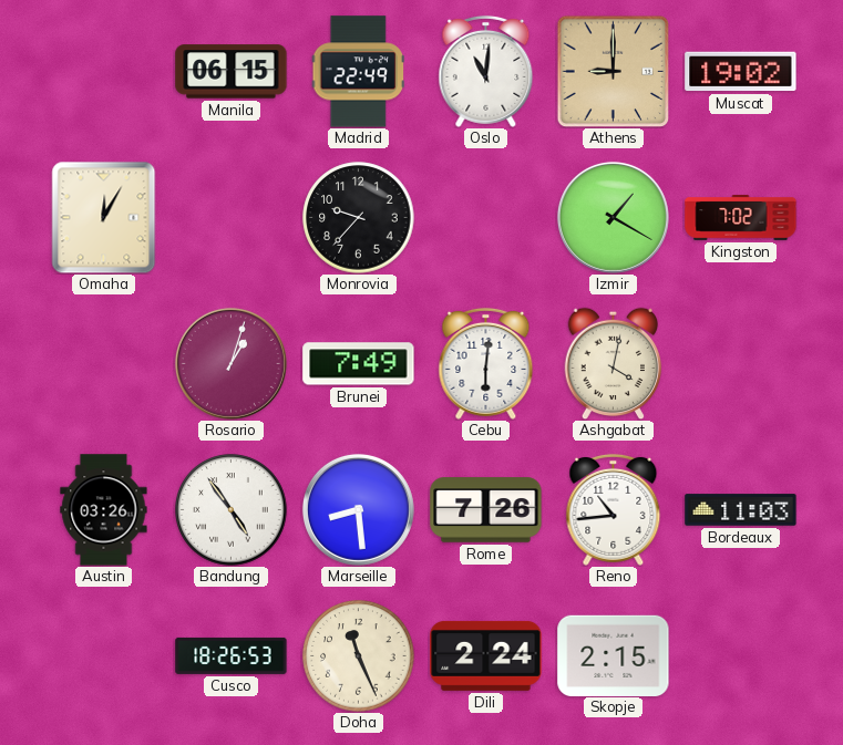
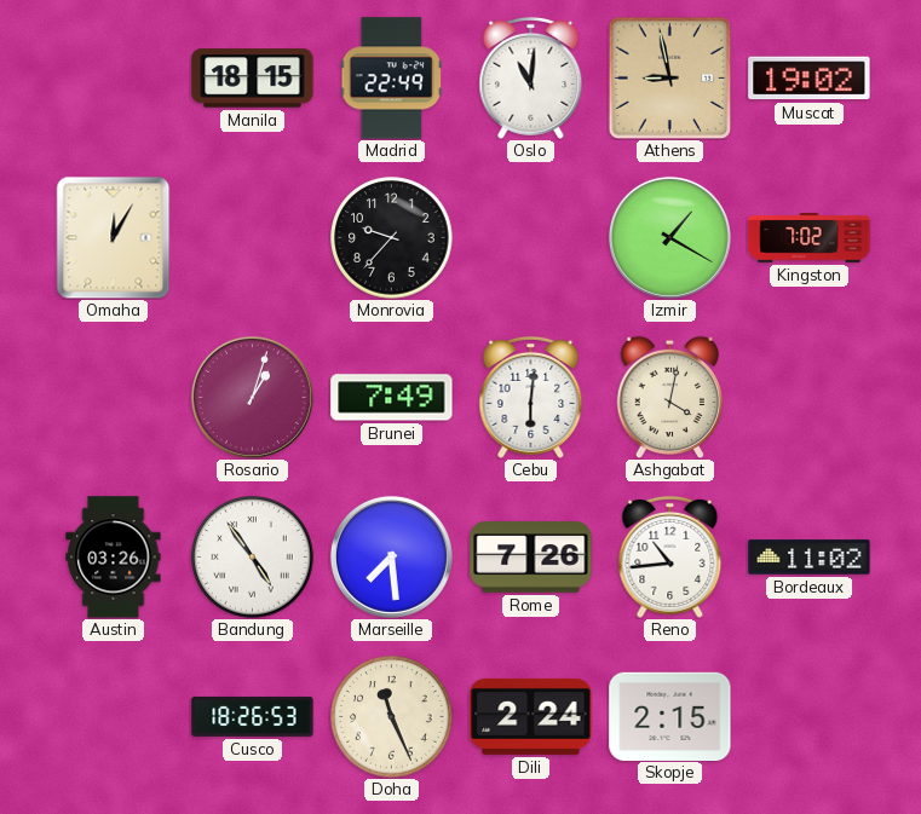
Manila: 06:15 -> 18:15 (253, 79)
Athens: 9:00 -> 8:58 (669, 77)
Marseille: 8:29 -> 7:29 (391, 556)
Bordeaux: 11:03 -> 11:02 (810, 558)
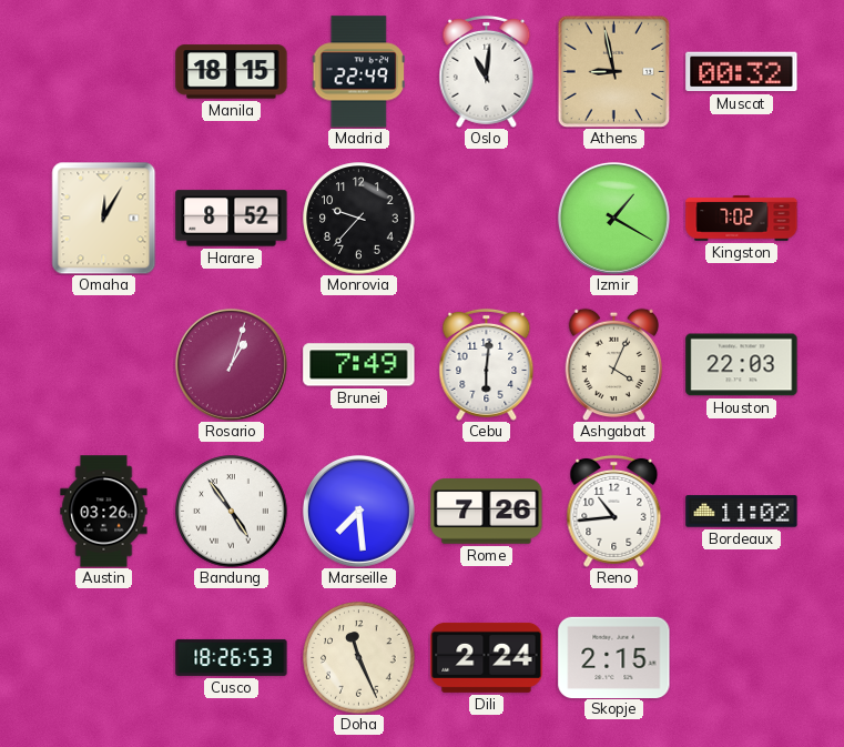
Muscat: 19:02 -> 00:32 (742, 72)
Harare: none -> 8:52 (232, 219)
Ashgabat: 4:02 -> 4:04 (614, 364)
Houston: none -> 22:03 (742, 365)
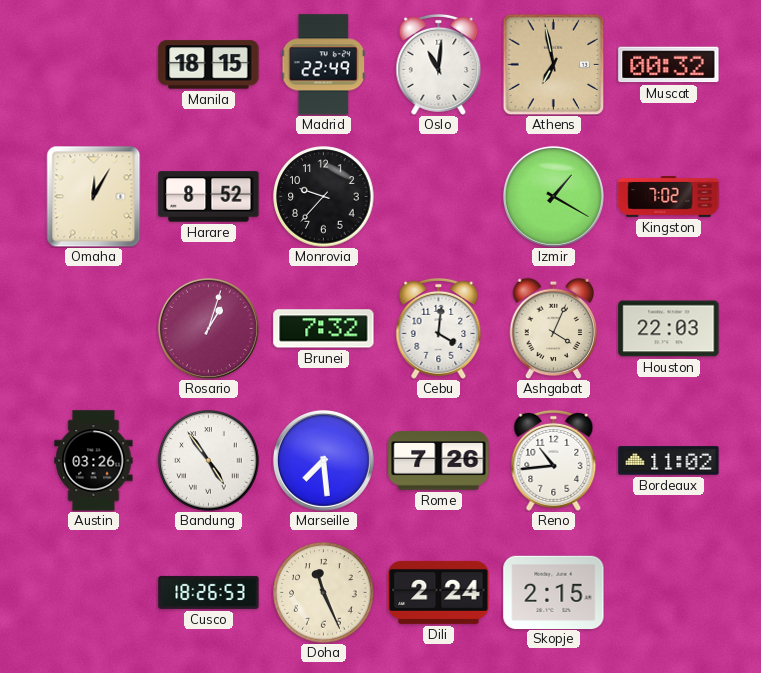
Athens: 8:58 -> 6:58 (553, 64)
Brunei: 7:49 -> 7:32 (324, 329)
Cebu: 6:01 -> 4:01 (439, 328)
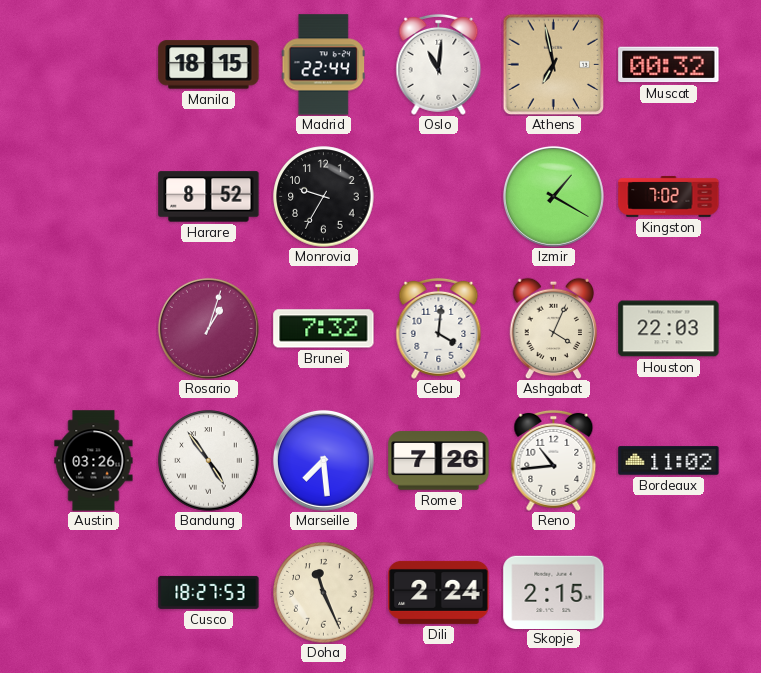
Madrid: 22:49 -> 22:44 (323, 65)
Omaha: 12:05 -> none (94, 196)
Monrovia: 9:37 -> 9:35 (324, 197)
Cusco: 18:26 -> 18:27 (209, 592)
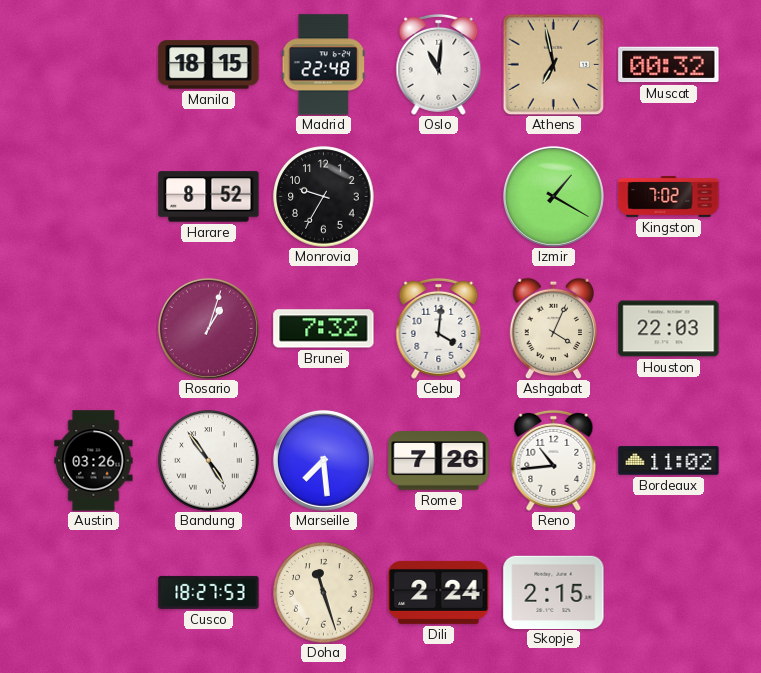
Madrid: 22:44 -> 22:48 (323, 65)
Doha: 11:26 -> 11:27 (324, 593)
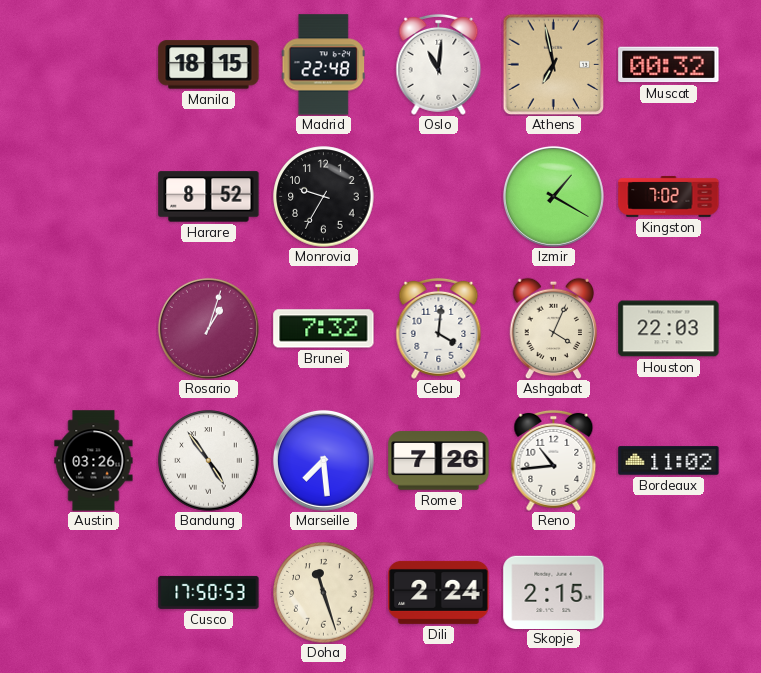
Cusco: 18:27 -> 17:50 (209, 592)
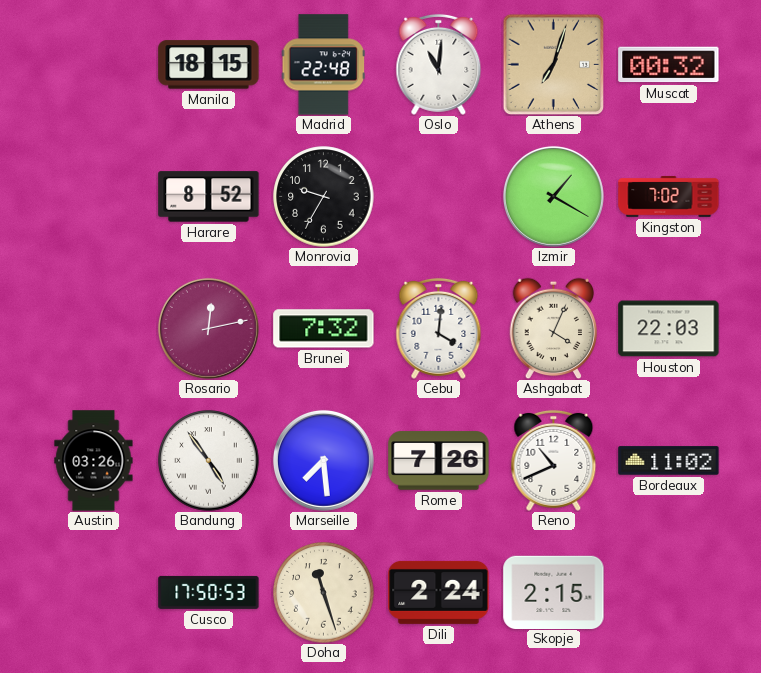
Athens: 6:58 -> 7:03 (553, 64)
Rosario: 1:03 -> 12:13 (208, 328)
Reno: 10:44 -> 10:41 (554, 460)
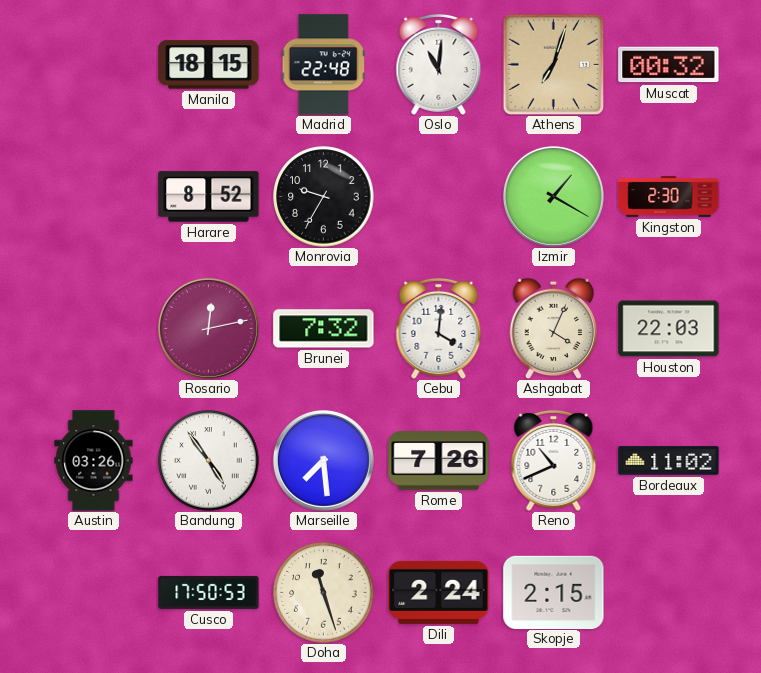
Kingston: 7:02 -> 2:30 (669, 197)
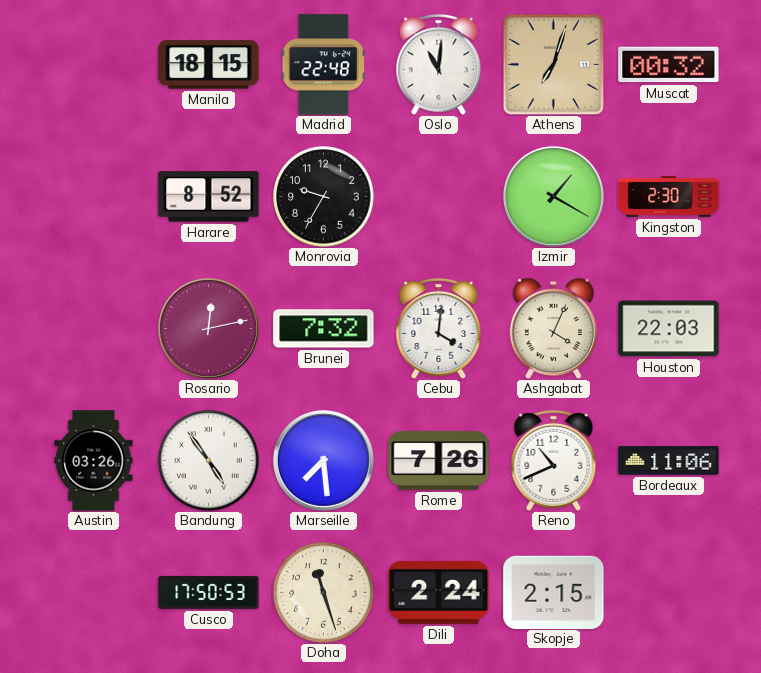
Bordeaux: 11:02 -> 11:06 (669, 461)
